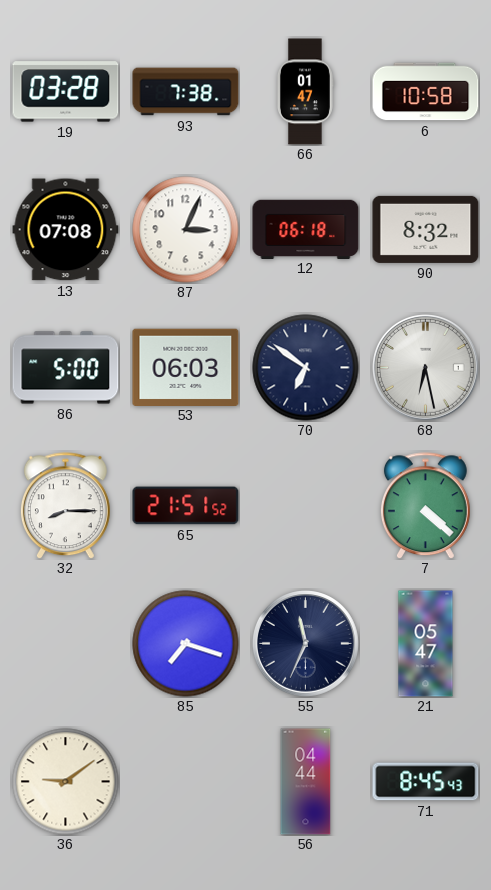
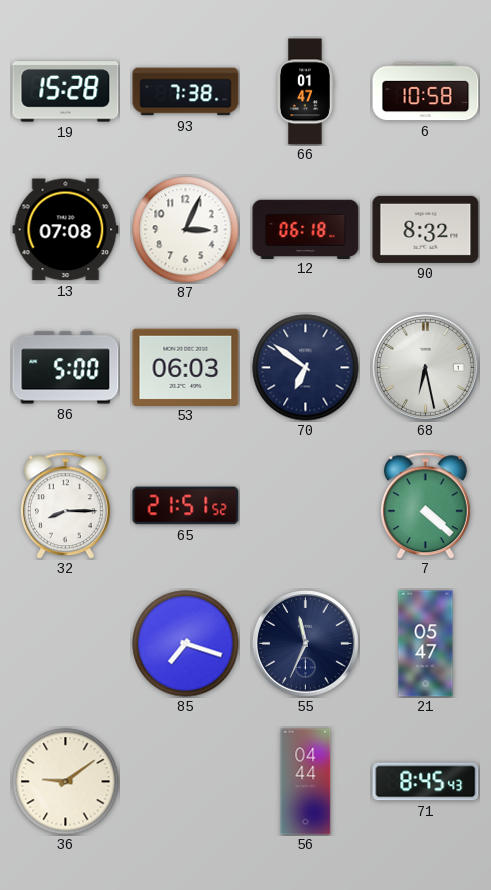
19: 03:28 -> 15:28 (66, 92)
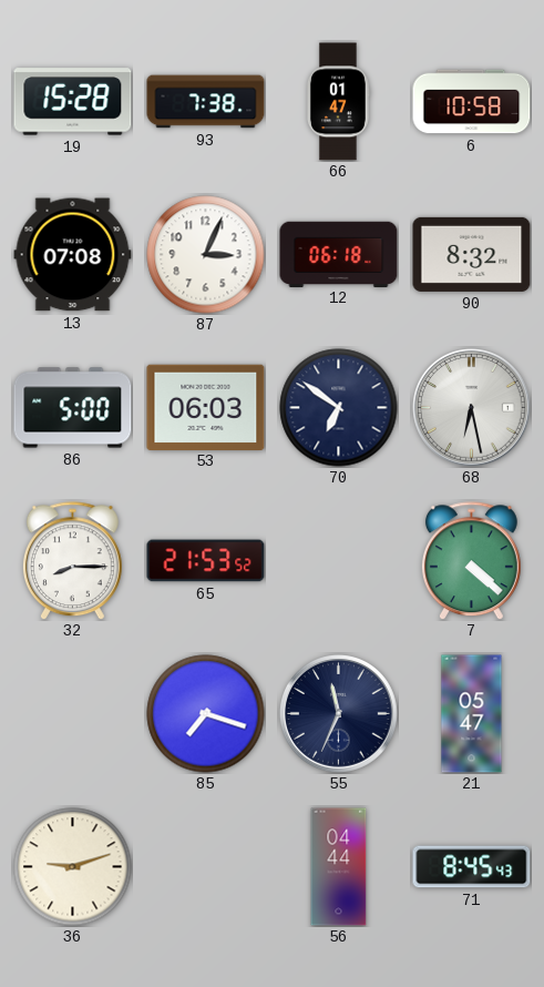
65: 21:51 -> 21:53 (206, 561)
36: 9:09 -> 9:12 (73, 867)
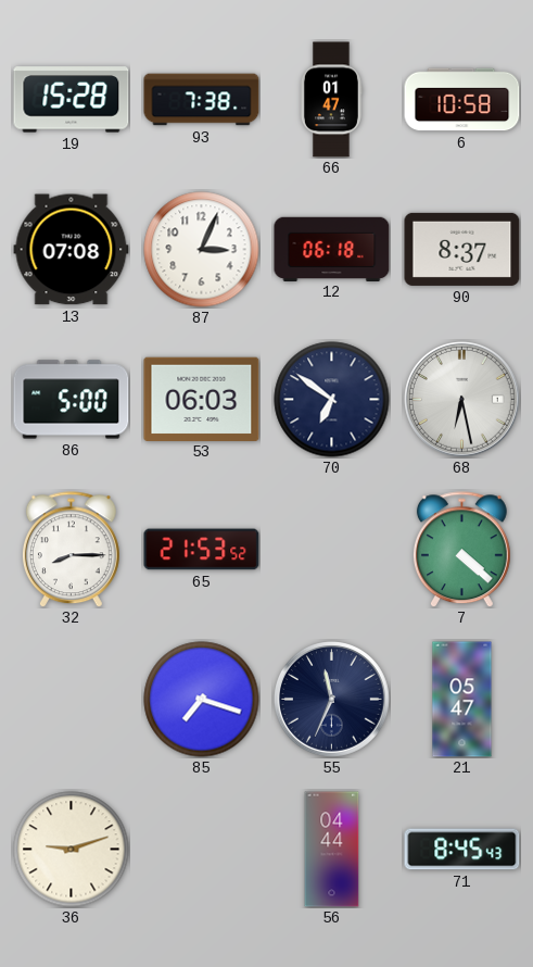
90: 8:32 -> 8:37 (462, 249)
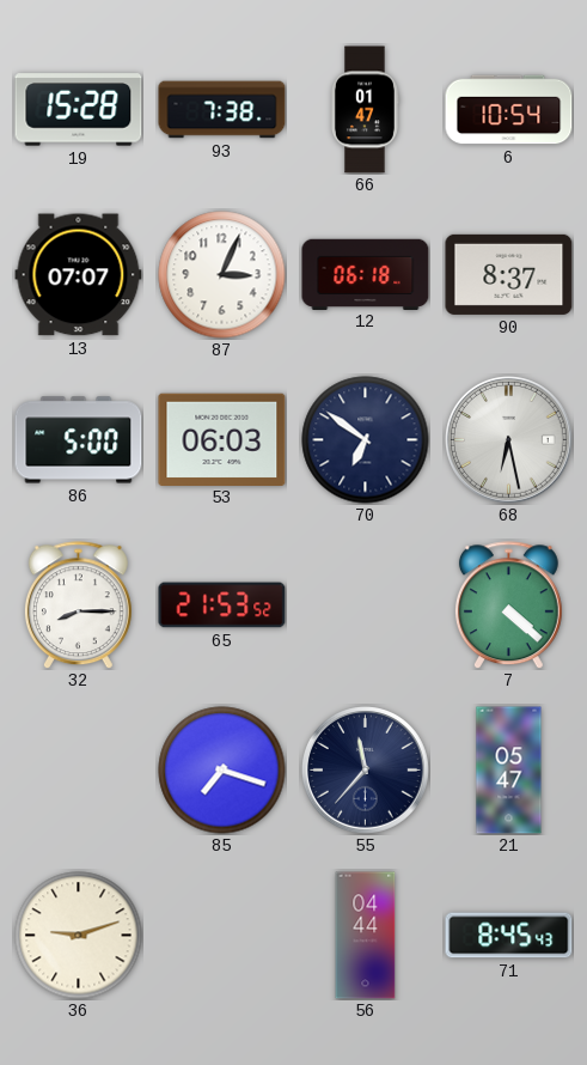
6: 10:58 -> 10:54 (509, 110)
13: 07:08 -> 07:07 (79, 275)
55: 11:34 -> 11:37 (366, 771)
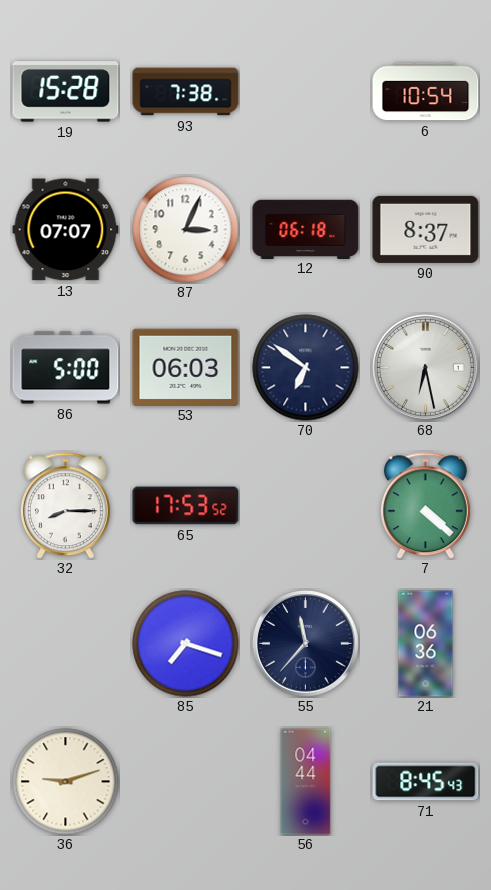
66: 01:47 -> none (366, 110)
65: 21:53 -> 17:53 (186, 506)
21: 05:47 -> 06:36 (426, 644)
